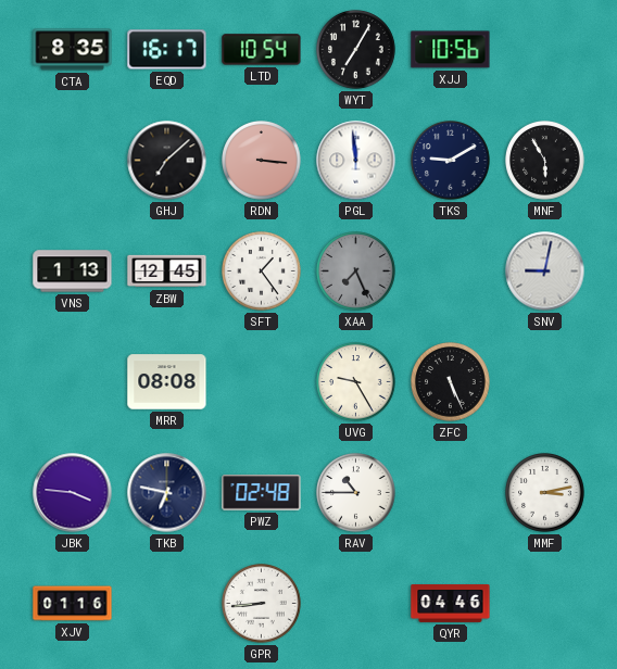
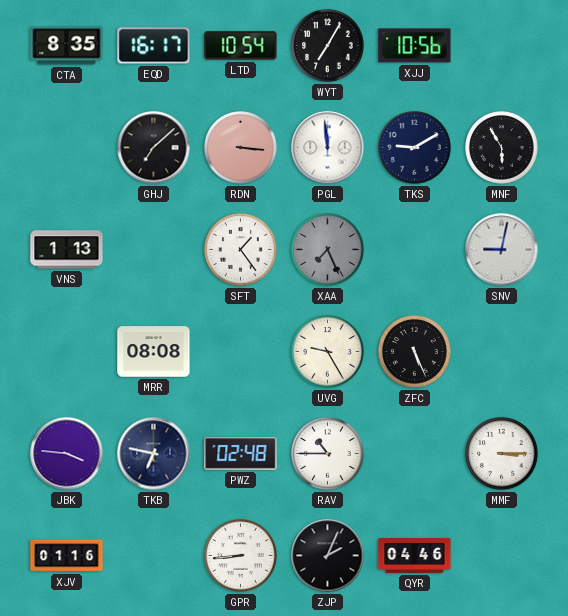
ZBW: 12:45 -> none (167, 272)
MMF: 3:13 -> 3:15 (502, 454)
ZJP: none -> 2:04 (328, 556)
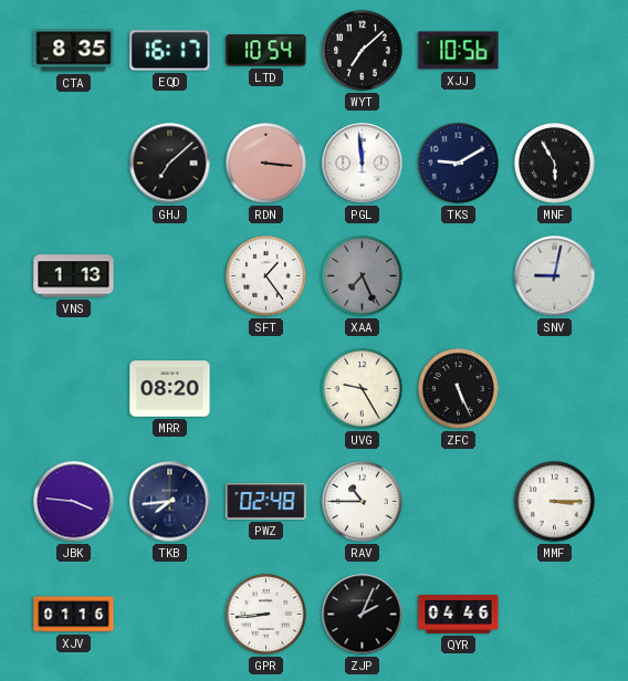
WYT: 7:05 -> 7:08 (363, 51)
MRR: 08:08 -> 08:20 (170, 389)
TKB: 6:47 -> 7:44 (170, 502)
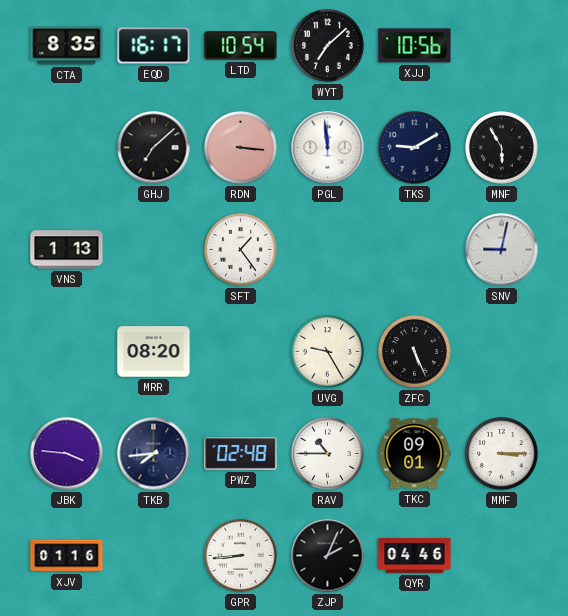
XAA: 7:26 -> none (363, 276)
TKC: none -> 09:01 (414, 454)
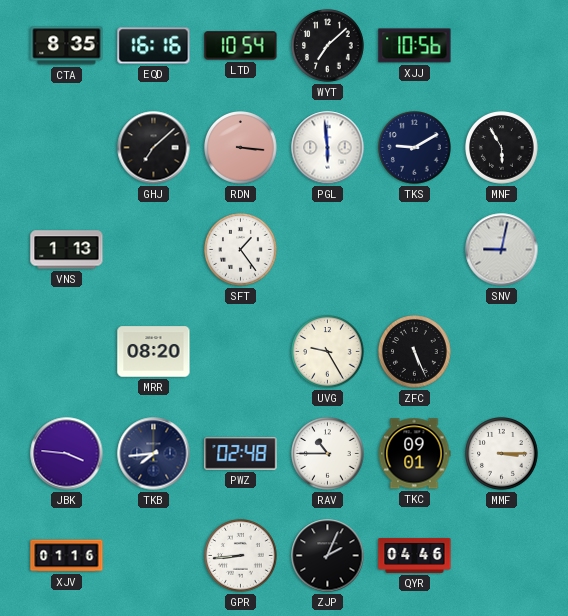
EQD: 16:17 -> 16:16 (154, 46)
PGL: 11:59 -> 5:59 (328, 148)
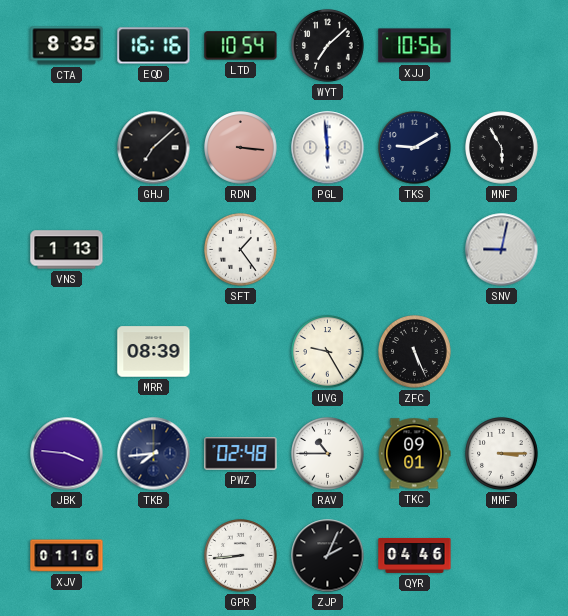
MRR: 08:20 -> 08:39 (154, 352)
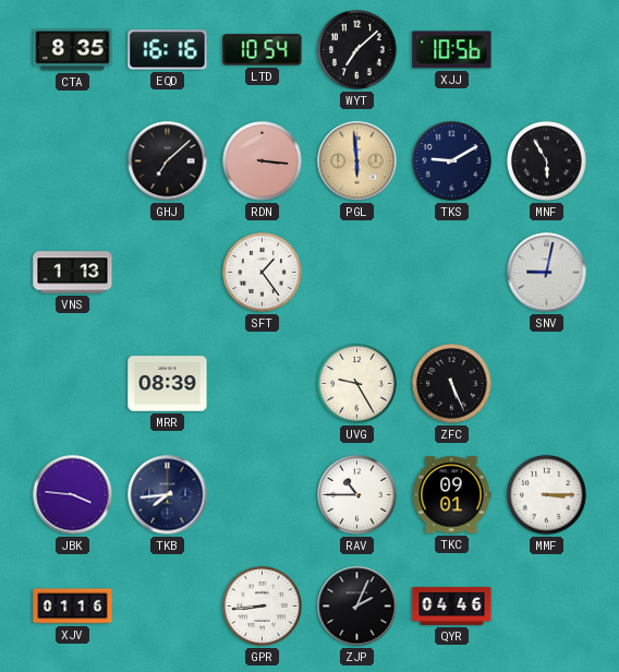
PGL dial: white -> champagne (357, 161)
PWZ: 02:48 -> none (241, 454)
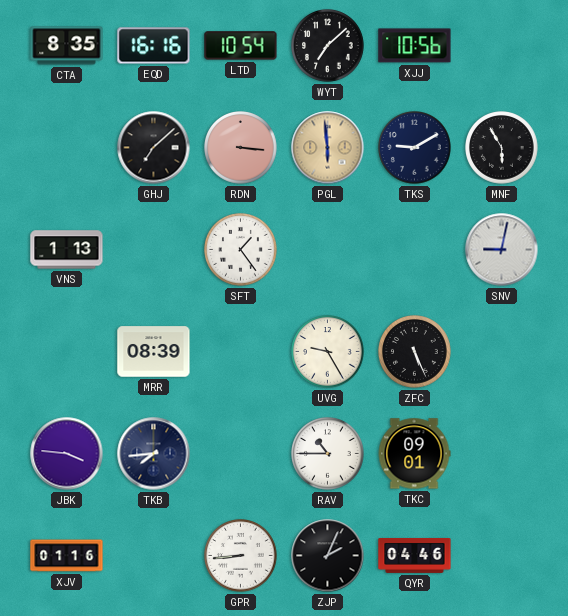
MMF: 3:15 -> none (547, 495)
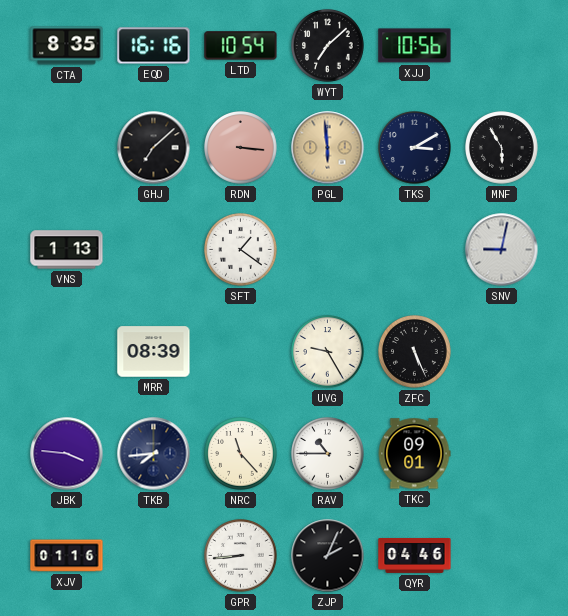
TKS: 9:10 -> 3:10 (415, 148)
SFT: 1:24 -> 1:21 (241, 250)
NRC: none -> 11:23 (241, 454)
